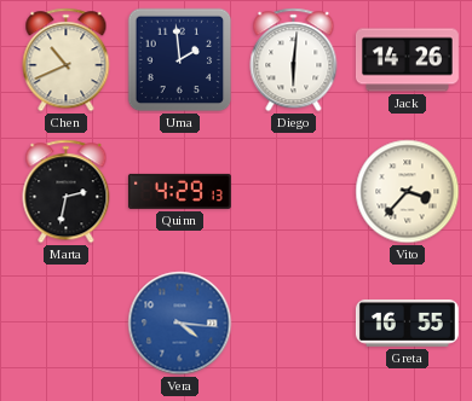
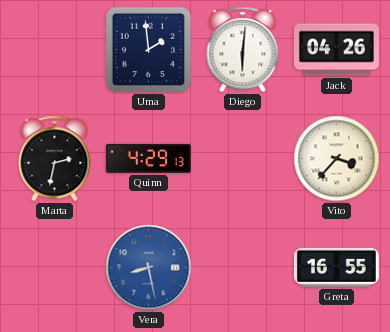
Chen: 10:41 -> none (67, 60)
Jack: 14:26 -> 04:26 (336, 50)
Vera: 4:16 -> 8:28 (149, 268)
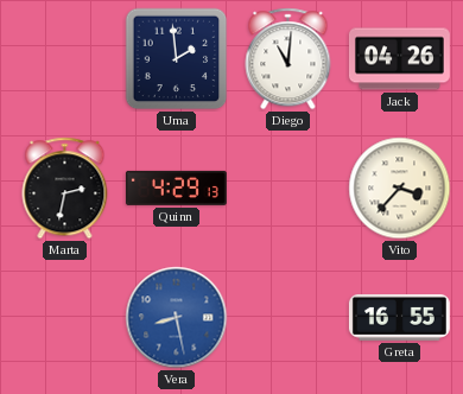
Diego: 6:01 -> 11:01 (288, 59)
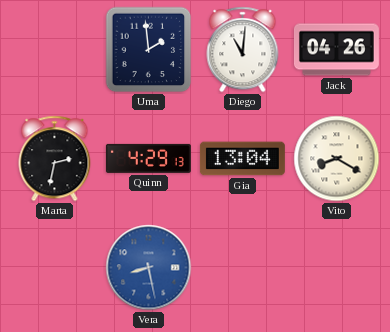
Gia: none -> 13:04 (242, 159)
Vito: 3:37 -> 8:20 (337, 159)
Greta: 16:55 -> none (399, 317)
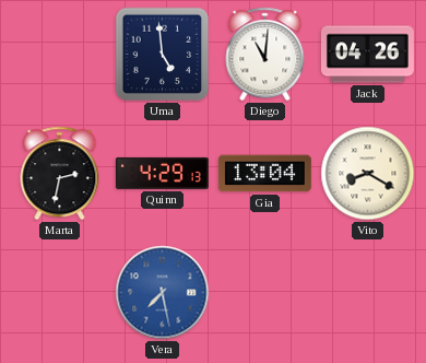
Uma: 1:59 -> 4:59 (163, 55)
Vera: 8:28 -> 7:28 (163, 293)
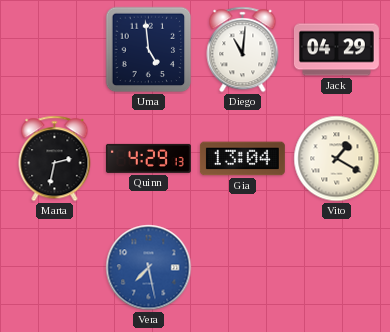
Jack: 04:26 -> 04:29 (336, 50)
Vito: 8:20 -> 1:20 (337, 159)
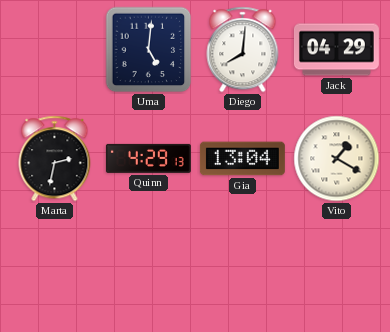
Uma: 4:59 -> 5:01 (149, 50)
Diego: 11:01 -> 8:01 (243, 50)
Vera: 7:28 -> none (149, 268)
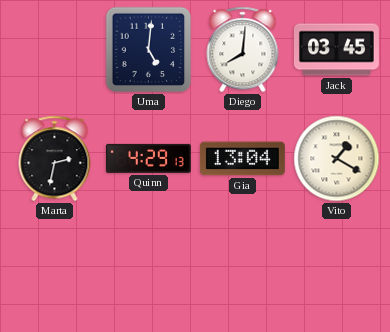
Jack: 04:29 -> 03:45 (336, 50)
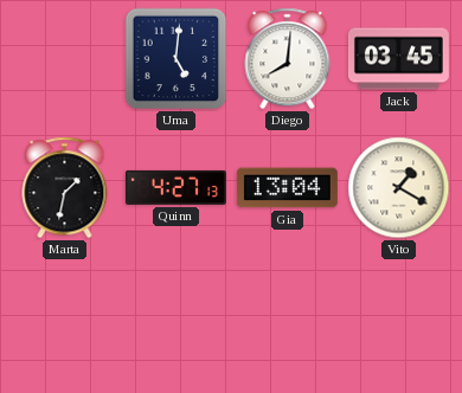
Marta: 2:32 -> 1:32 (65, 188)
Quinn: 4:29 -> 4:27 (175, 187)
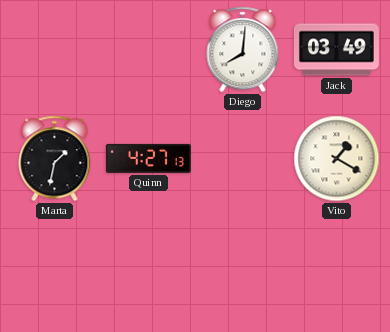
Uma: 5:01 -> none (177, 59)
Jack: 03:45 -> 03:49 (336, 50)
Gia: 13:04 -> none (287, 188)
